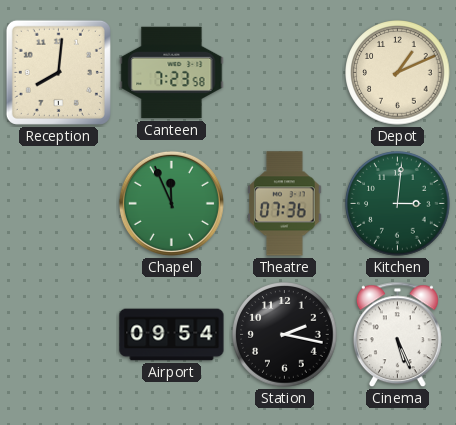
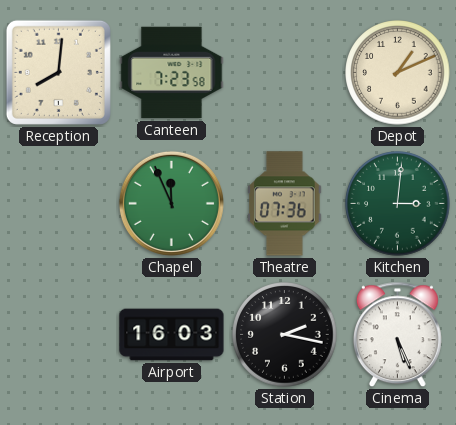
Airport: 09:54 -> 16:03 (172, 335)
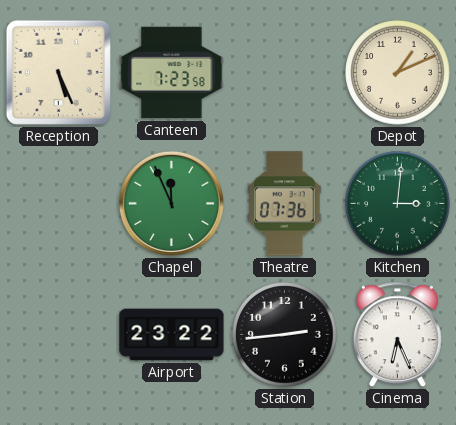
Reception: 8:01 -> 5:26 (58, 72)
Airport: 16:03 -> 23:22 (172, 335)
Station: 2:17 -> 2:44 (285, 335)
Cinema: 5:26 -> 6:26 (397, 335)
